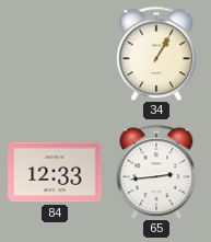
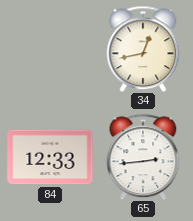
34: 1:05 -> 12:43 (143, 49)
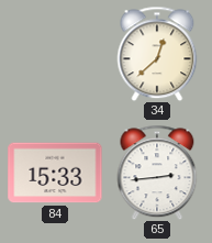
34: 12:43 -> 12:38 (157, 54)
84: 12:33 -> 15:33 (55, 173)
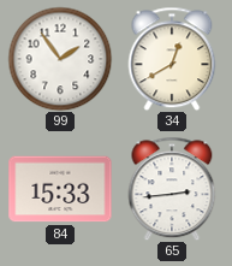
99: none -> 1:54 (60, 59)
34: 12:38 -> 12:40 (172, 59)
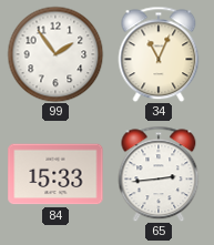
34: 12:40 -> 11:04 (159, 54)
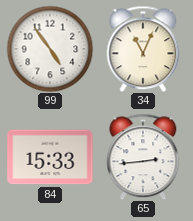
99: 1:54 -> 4:54 (50, 49)
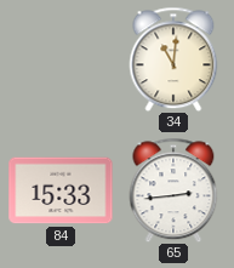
99: 4:54 -> none (50, 49)
34: 11:04 -> 11:01 (173, 59)
